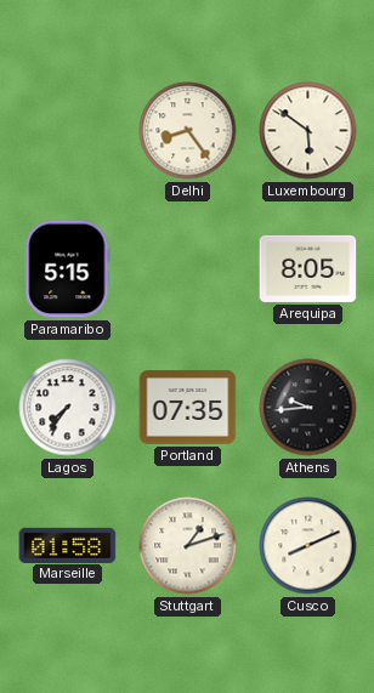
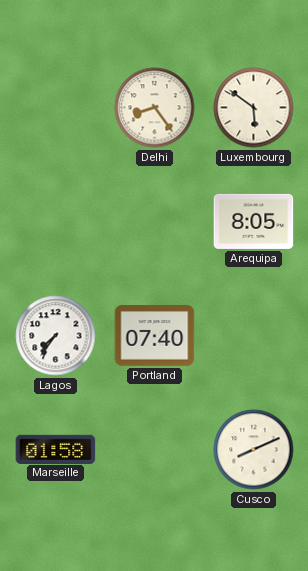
Paramaribo: 5:15 -> none (68, 269)
Portland: 07:35 -> 07:40 (155, 336)
Athens: 9:44 -> none (308, 408)
Stuttgart: 1:12 -> none (188, 546)
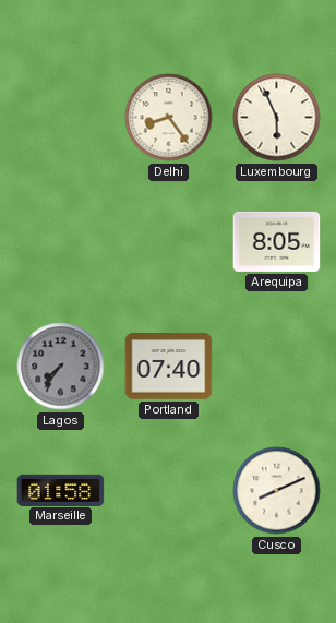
Luxembourg: 5:51 -> 5:56 (277, 118)
Lagos dial: white -> grey (61, 367)
